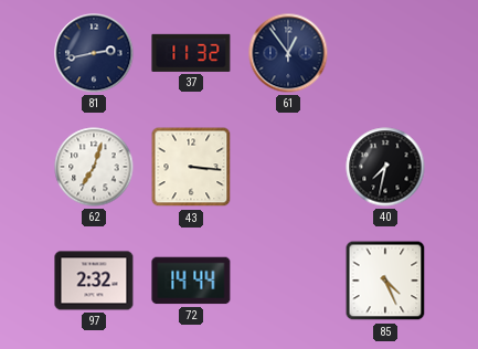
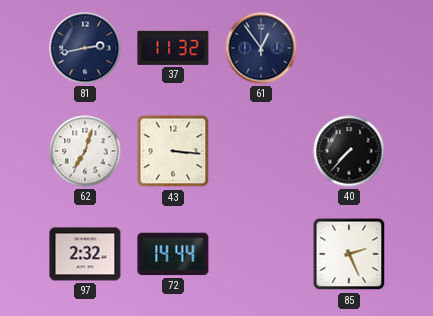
40: 7:32 -> 7:37 (349, 151)
85: 4:26 -> 2:26 (349, 254)
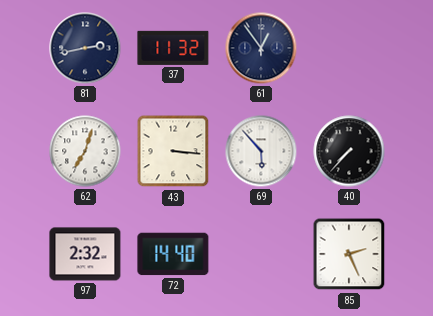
69: none -> 5:53 (261, 151)
72: 14:44 -> 14:40 (173, 254)
